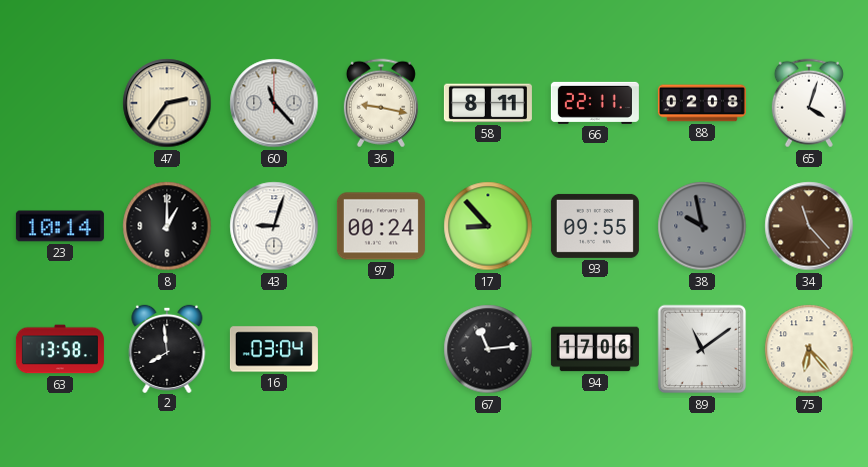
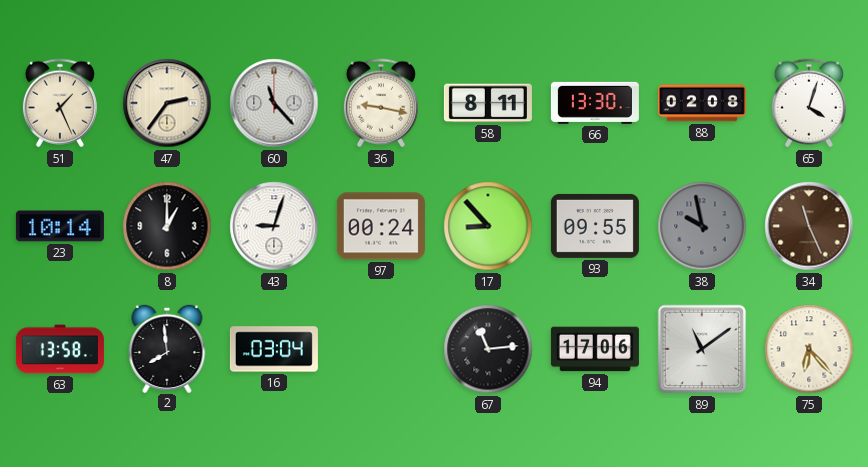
51: none -> 1:26 (60, 103)
66: 22:11 -> 13:30 (595, 103)
34: 11:23 -> 11:26 (809, 226)
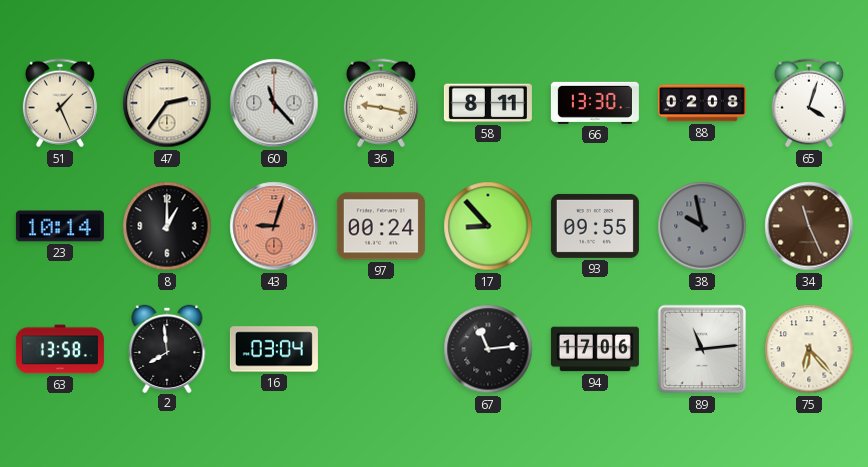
43 dial: white -> salmon (274, 226)
89: 11:09 -> 11:14 (702, 349)
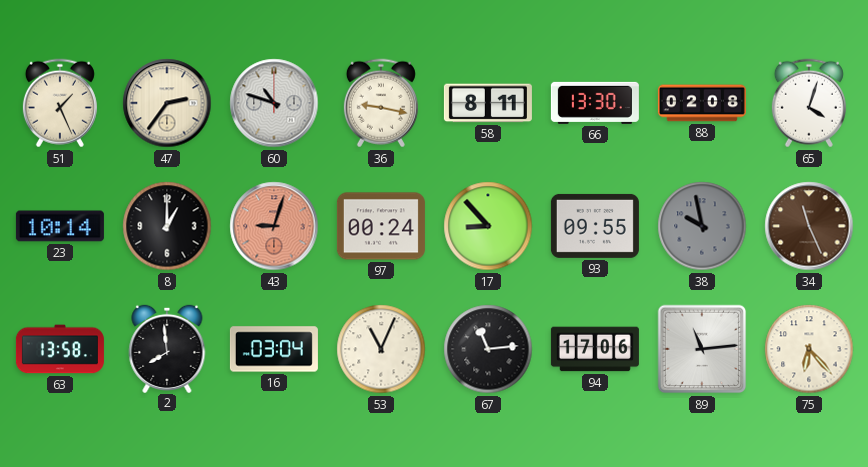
60: 11:23 -> 10:48 (274, 103)
53: none -> 11:04 (381, 349)
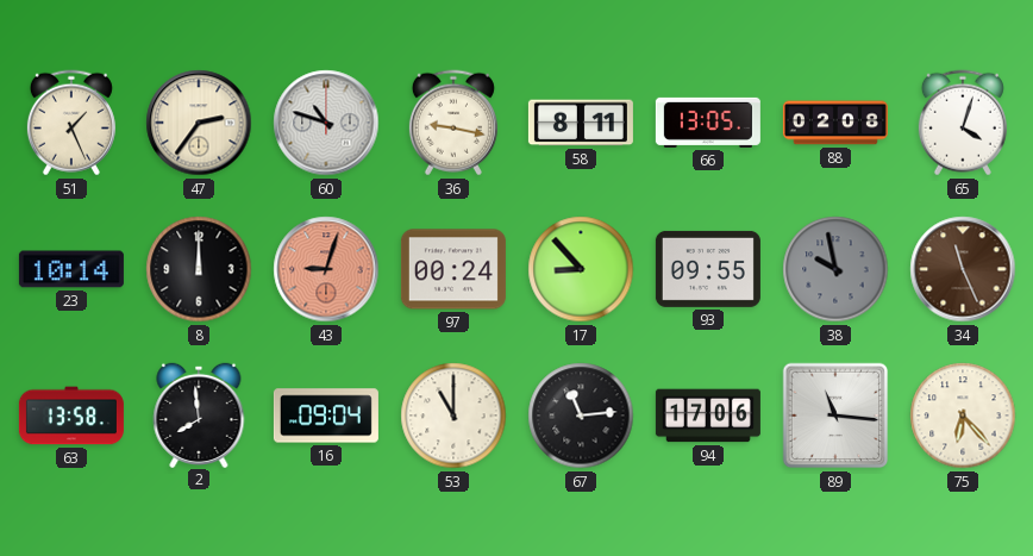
66: 13:30 -> 13:05 (708, 123)
8: 1:00 -> 12:00 (199, 269)
16: 03:04 -> 09:04 (326, 416)
53: 11:04 -> 11:00 (453, 416)
89: 11:14 -> 11:16 (835, 416)
